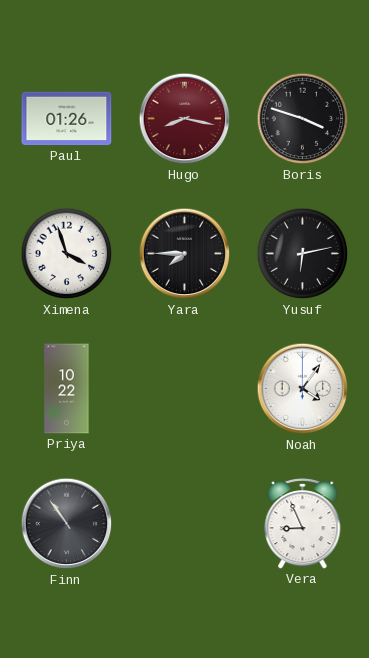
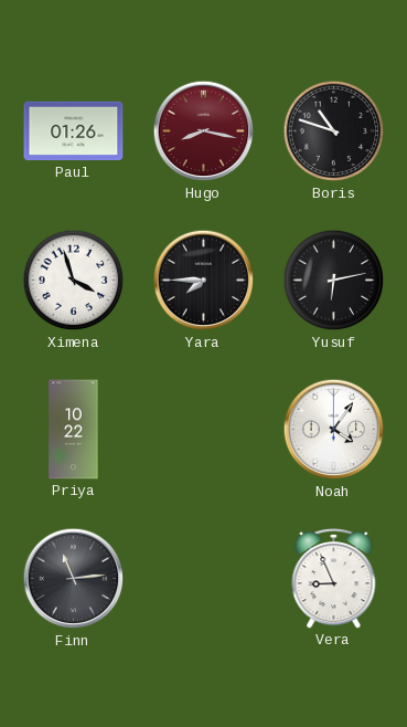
Boris: 3:48 -> 10:48 (334, 131)
Finn: 10:54 -> 11:14 (74, 579)
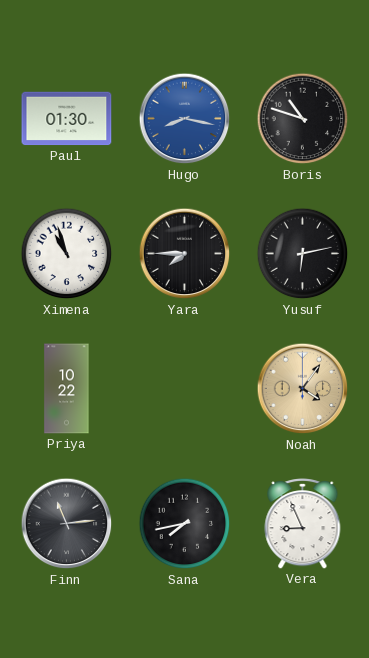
Paul: 01:26 -> 01:30 (67, 119)
Hugo dial: burgundy -> blue (185, 119)
Ximena: 3:57 -> 10:57 (67, 254)
Noah dial: white -> champagne (303, 389)
Sana: none -> 7:43 (185, 524)
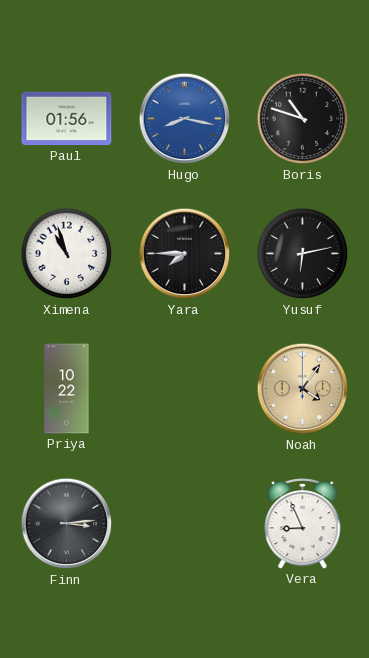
Paul: 01:30 -> 01:56 (67, 119)
Finn: 11:14 -> 3:14 (67, 524)
Sana: 7:43 -> none (185, 524)
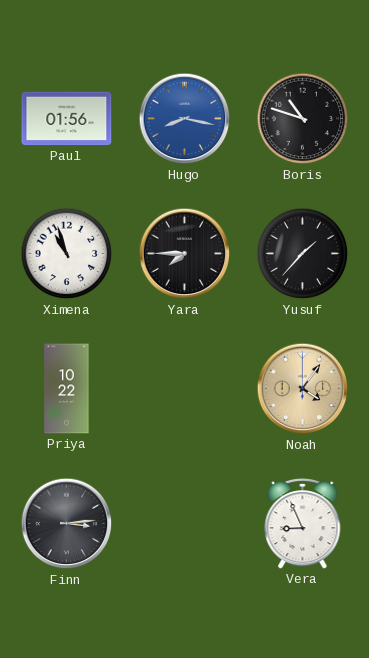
Yusuf: 6:13 -> 1:37 (303, 254)
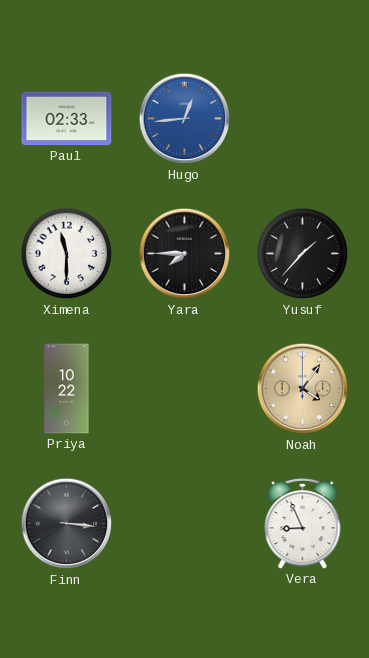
Paul: 01:56 -> 02:33 (67, 119)
Hugo: 8:17 -> 12:44 (185, 119)
Boris: 10:48 -> none (303, 119)
Ximena: 10:57 -> 11:30 (67, 254)
Finn: 3:14 -> 3:16 (67, 524)
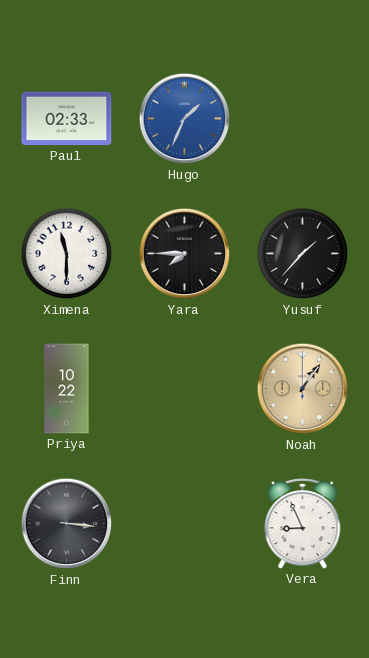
Hugo: 12:44 -> 1:34 (185, 119)
Noah: 4:06 -> 1:06 (303, 389)
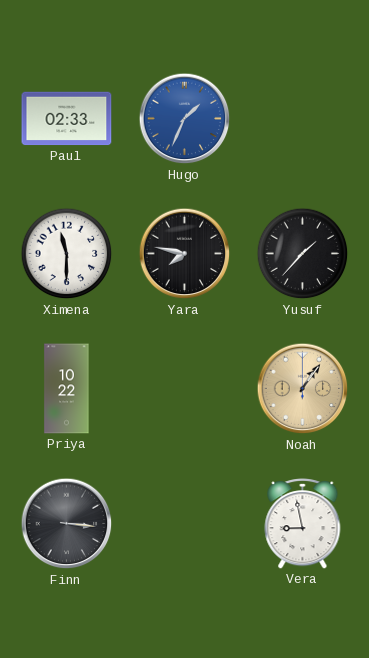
Yara: 7:45 -> 7:47 (185, 254)
Vera: 8:56 -> 8:58 (303, 524)
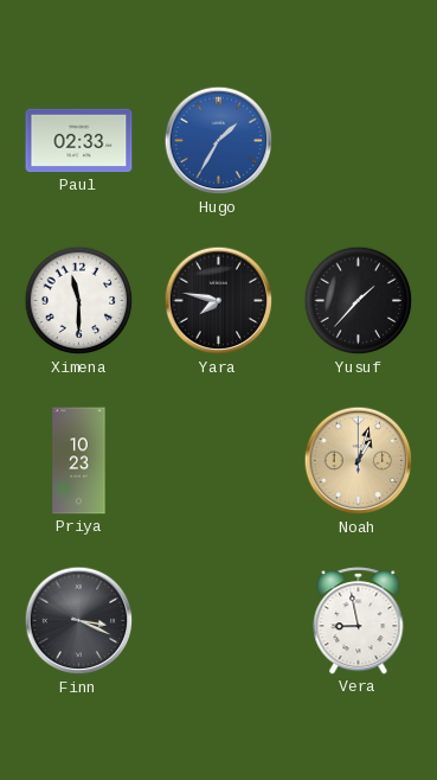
Hugo: 1:34 -> 1:35 (219, 141)
Priya: 10:22 -> 10:23 (79, 461)
Noah: 1:06 -> 1:03 (359, 461)
Finn: 3:16 -> 3:19 (79, 621)
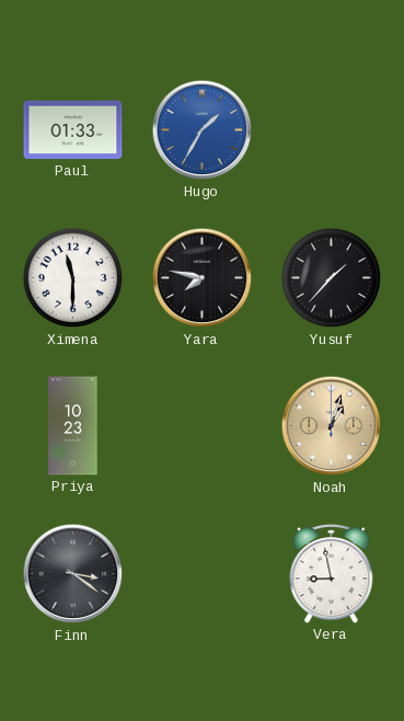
Paul: 02:33 -> 01:33 (73, 130)
Finn: 3:19 -> 3:21 (73, 574)
